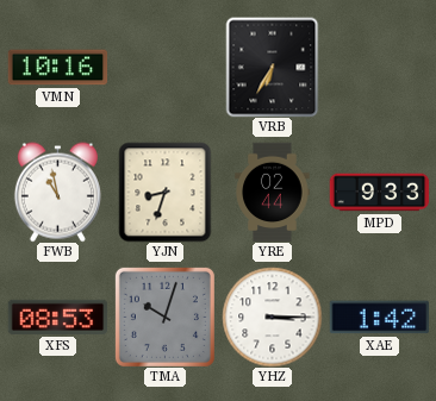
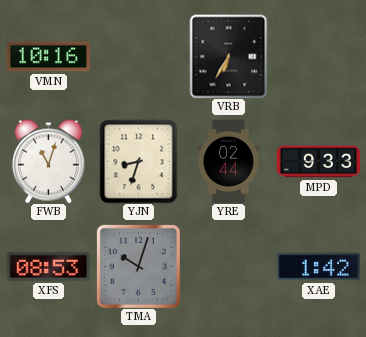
FWB: 10:58 -> 11:03 (48, 161)
YHZ: 3:15 -> none (272, 317)
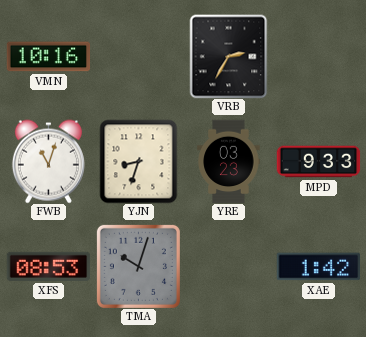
VRB: 6:35 -> 2:35 (229, 56)
YRE: 02:44 -> 03:23 (229, 161)
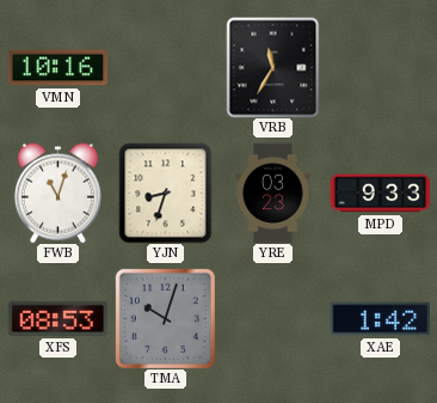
VRB: 2:35 -> 11:35 (273, 67)
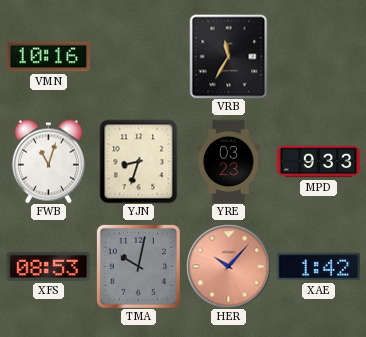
TMA: 10:03 -> 10:02 (138, 266)
HER: none -> 10:07 (228, 266)
